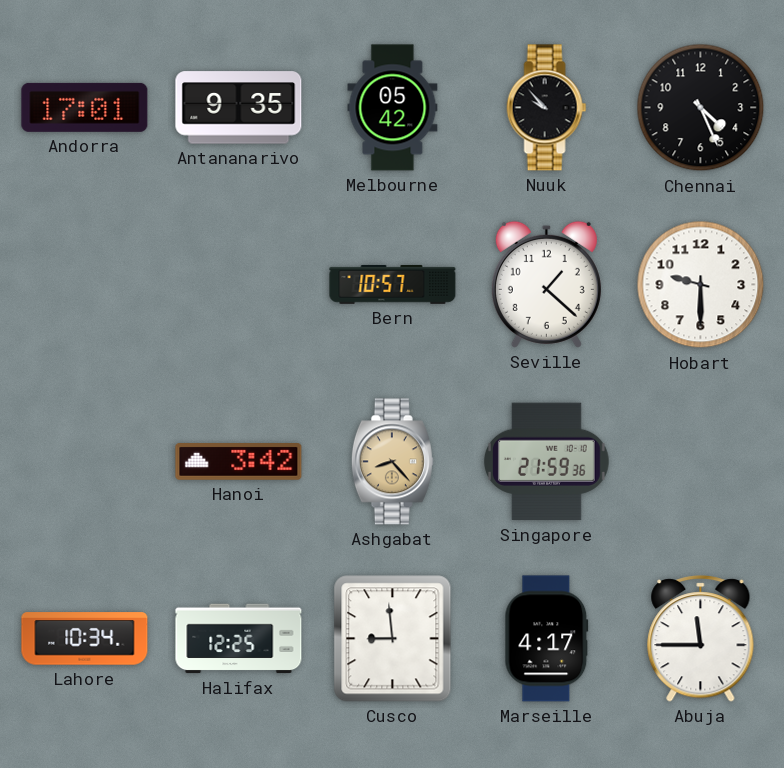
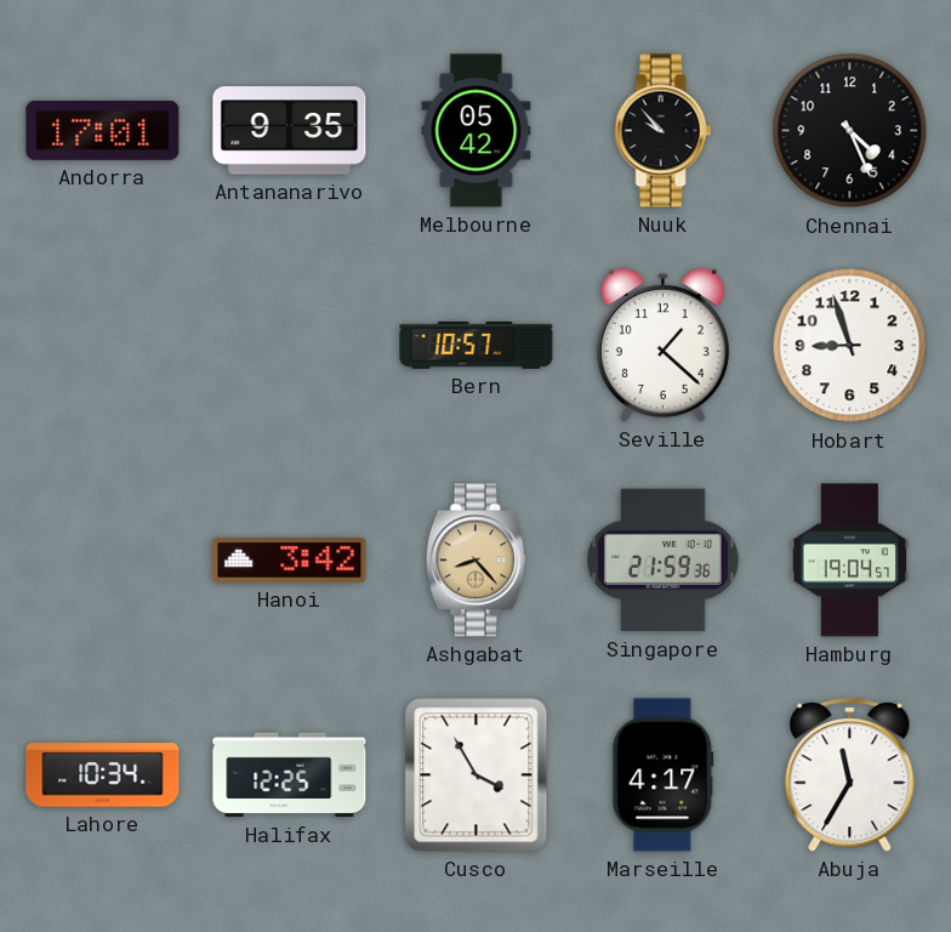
Hobart: 9:30 -> 8:57 (850, 346)
Hamburg: none -> 19:04 (849, 561)
Cusco: 8:59 -> 3:55 (477, 775)
Abuja: 11:45 -> 11:35 (850, 775)
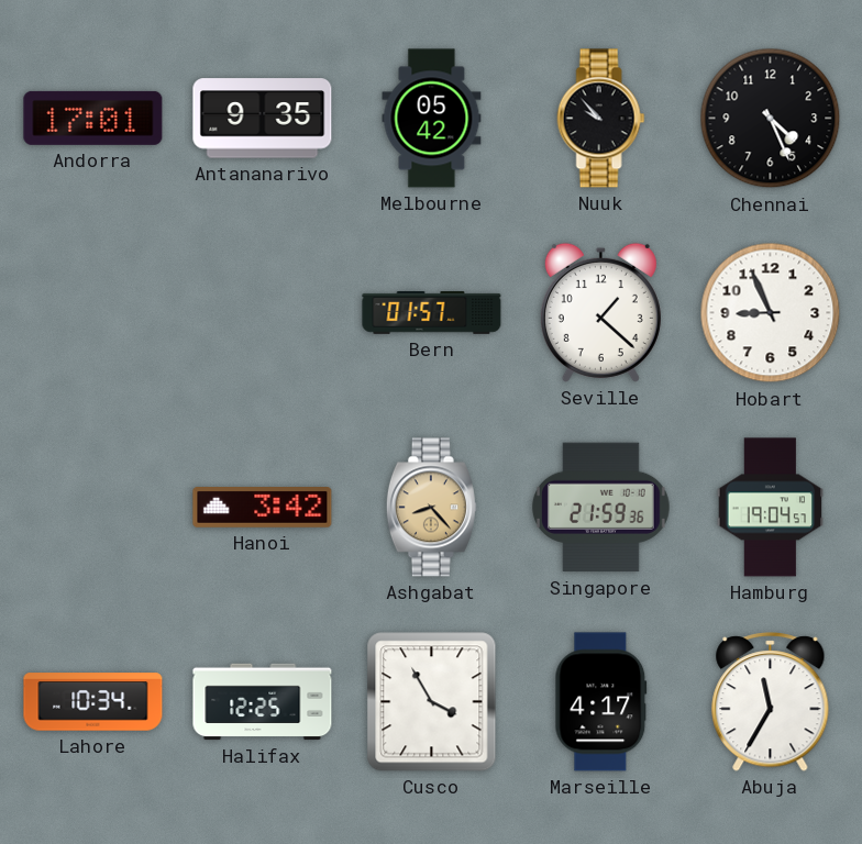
Bern: 10:57 -> 01:57 (432, 313)
Hobart: 8:57 -> 8:56 (771, 313)
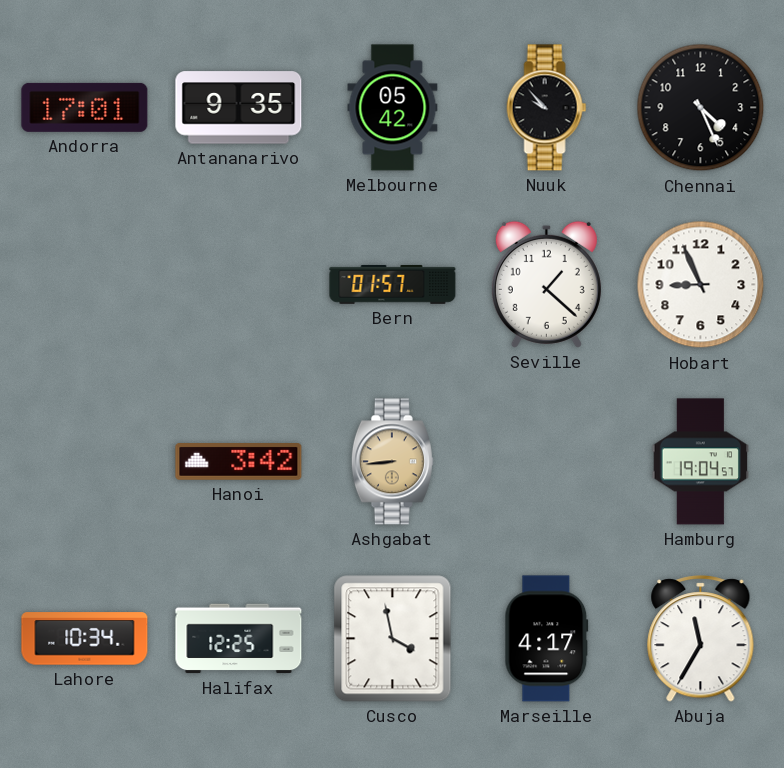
Ashgabat: 8:23 -> 8:44 (392, 462)
Singapore: 21:59 -> none (600, 508)
Cusco: 3:55 -> 3:58 (393, 639)
